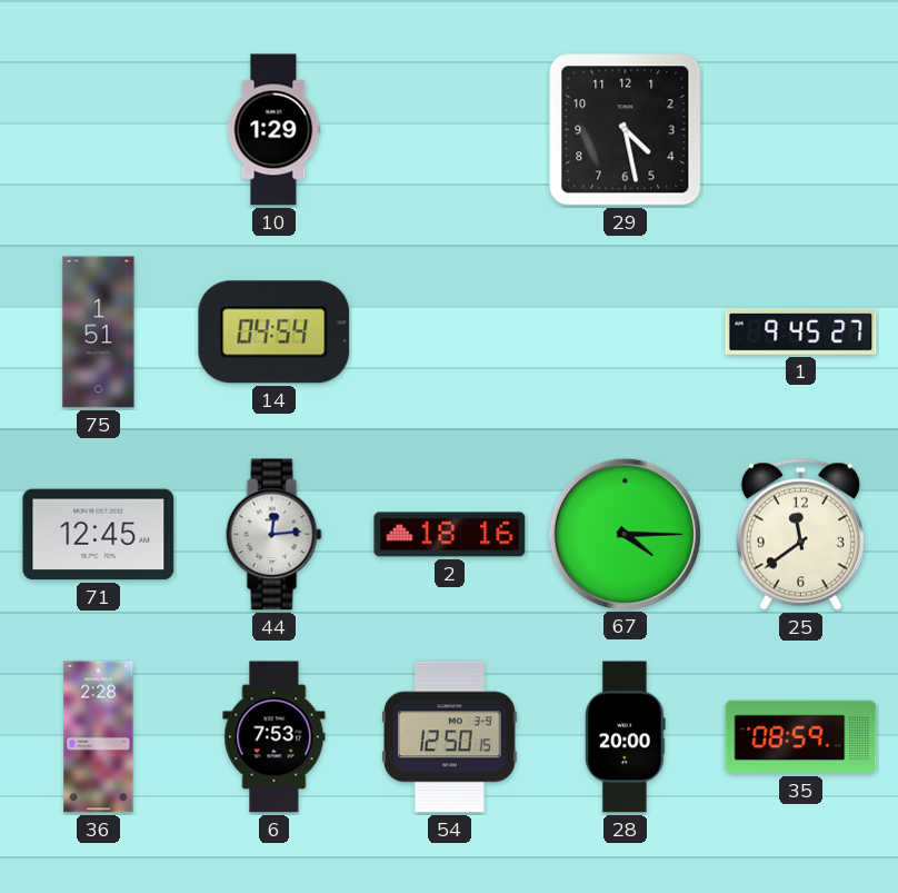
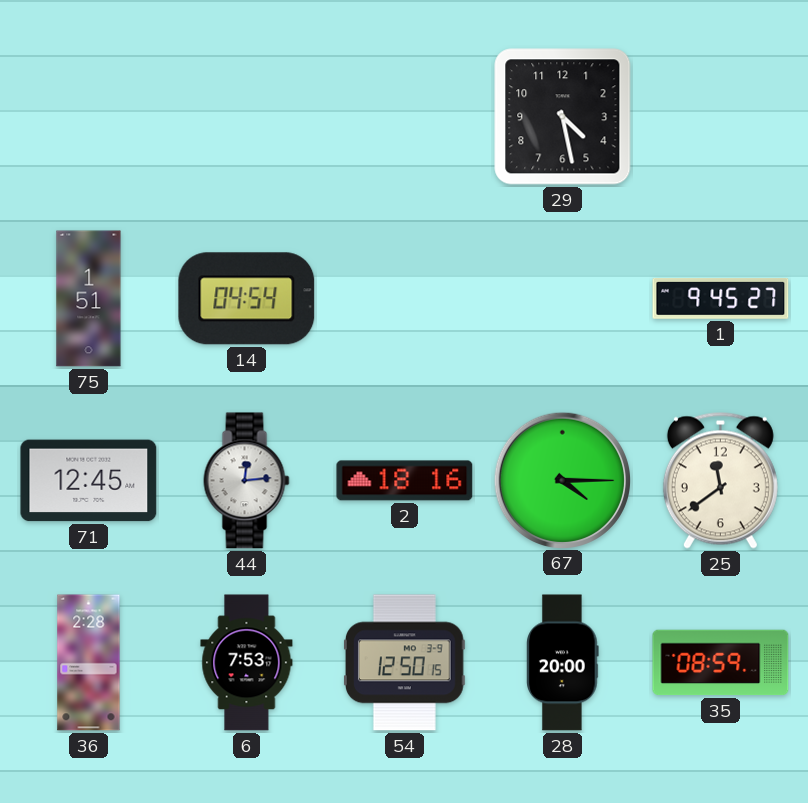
10: 1:29 -> none (273, 130)
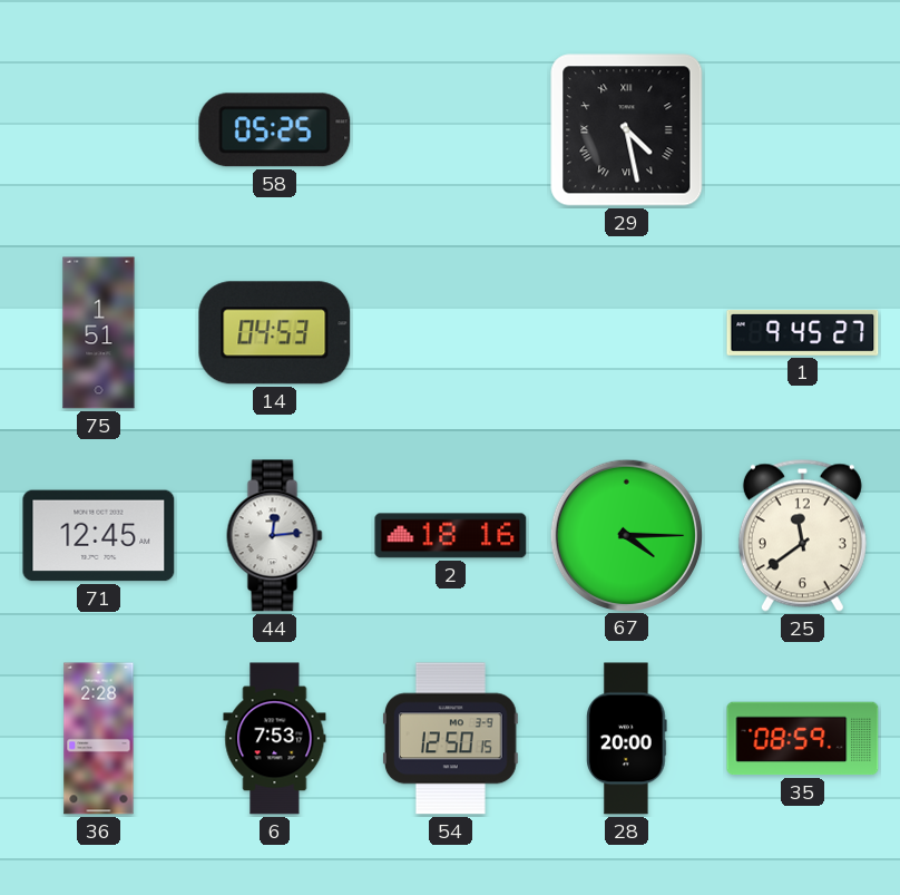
58: none -> 05:25 (275, 130)
29 numerals: Arabic -> Roman (627, 130)
14: 04:54 -> 04:53 (275, 333)
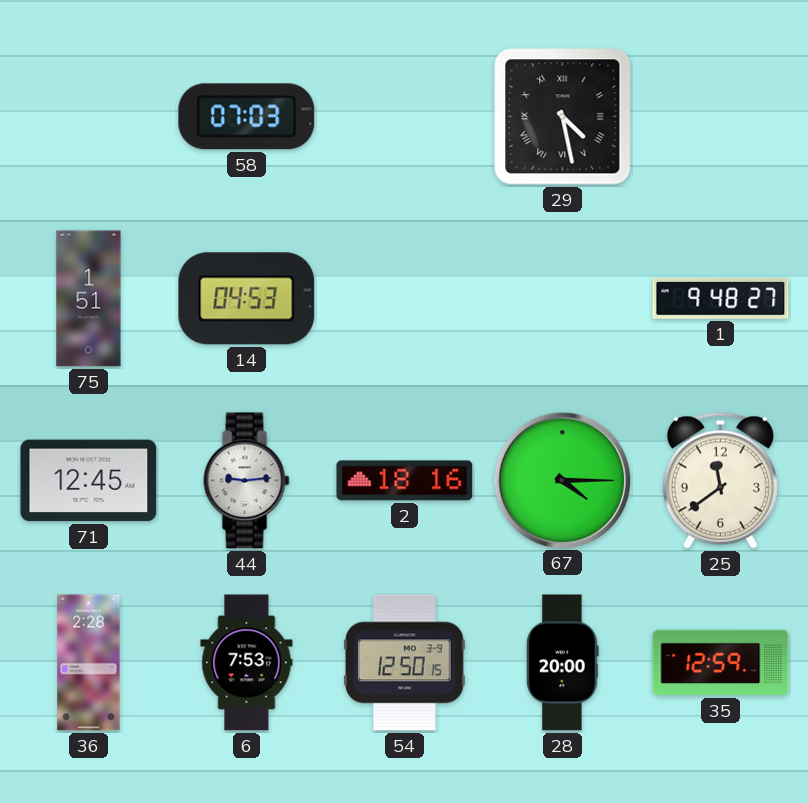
58: 05:25 -> 07:03 (247, 117)
1: 9:45 -> 9:48 (721, 299)
44: 12:14 -> 9:14 (247, 481)
35: 08:59 -> 12:59 (721, 663)
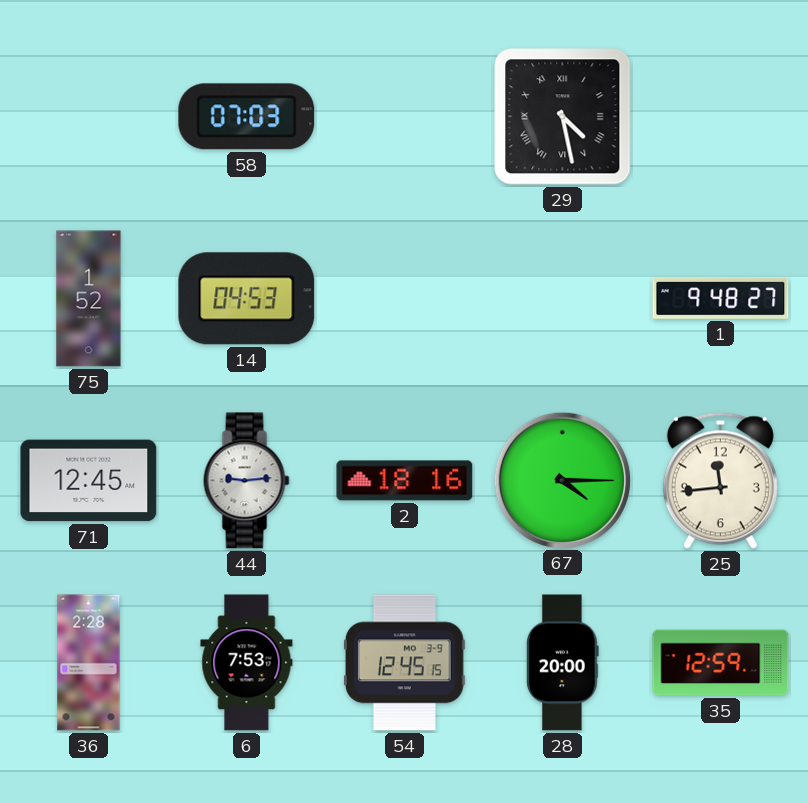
75: 1:51 -> 1:52 (89, 299)
25: 11:39 -> 11:44 (720, 480)
54: 12:50 -> 12:45 (405, 663)
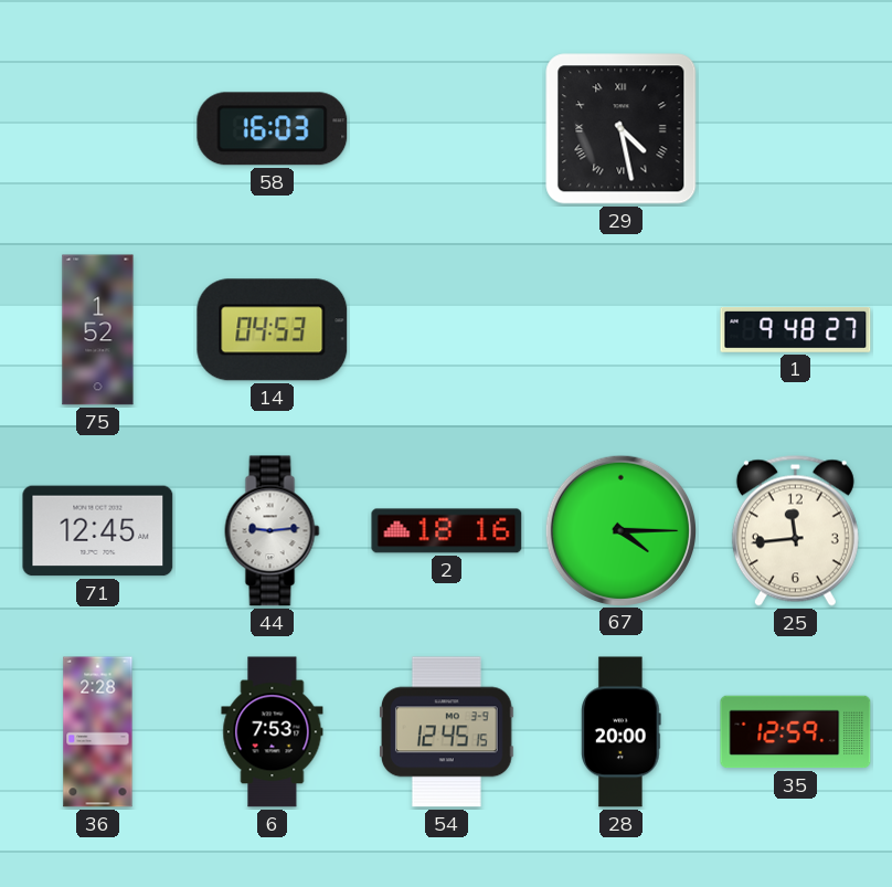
58: 07:03 -> 16:03 (273, 129)
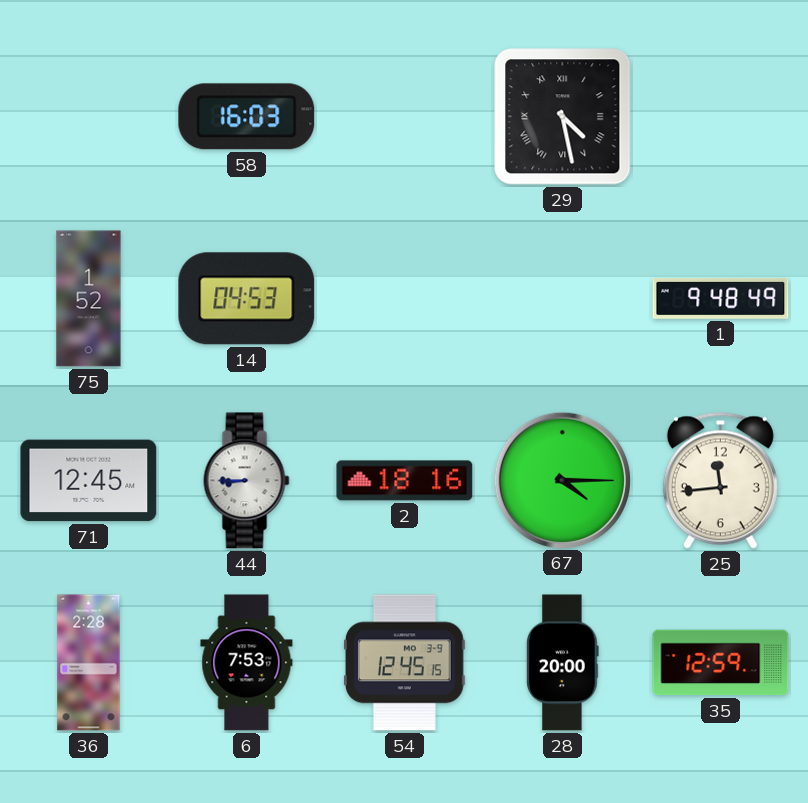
1: 9:48:27 -> 9:48:49 (721, 299)
44: 9:14 -> 8:45 (247, 481)
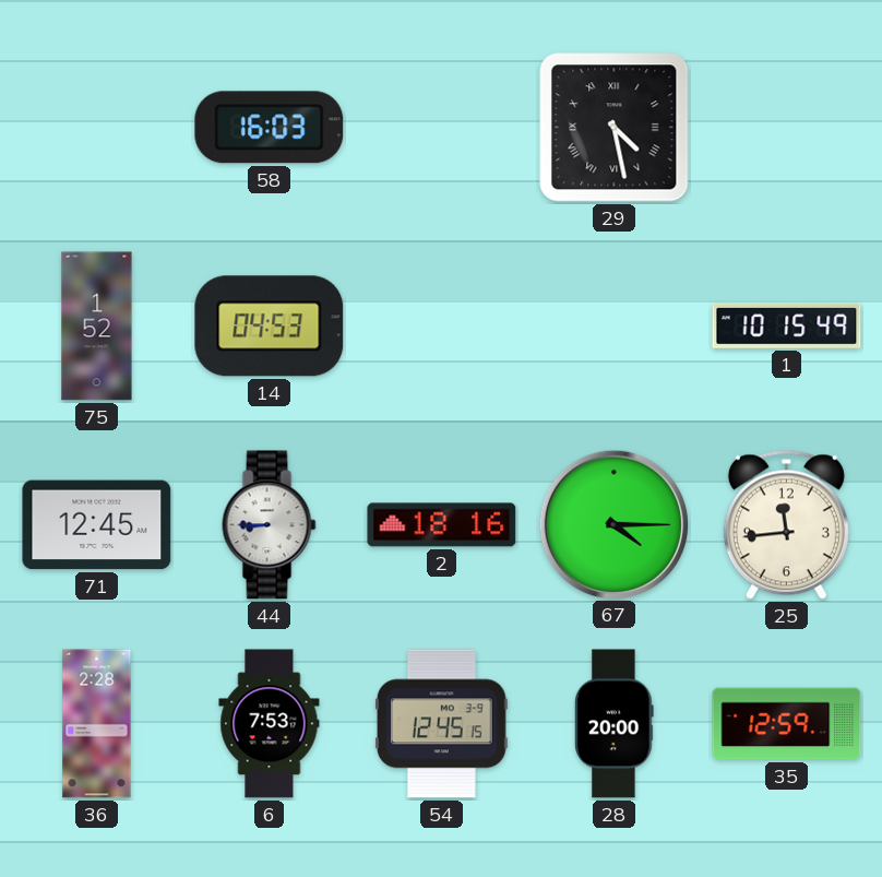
1: 9:48 -> 10:15 (787, 327)
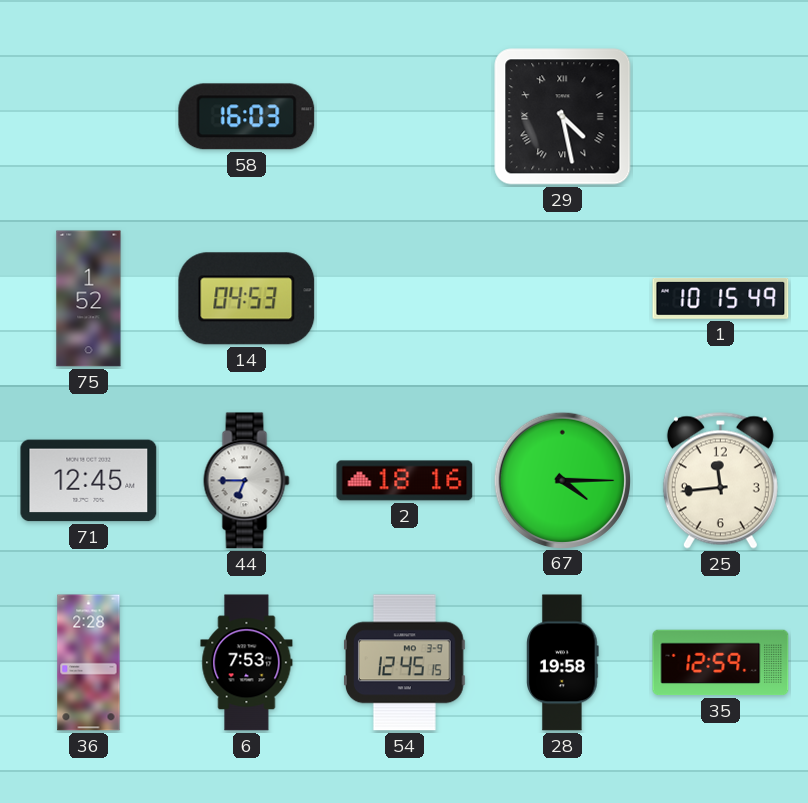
44: 8:45 -> 6:45 (247, 481)
28: 20:00 -> 19:58 (563, 663)
